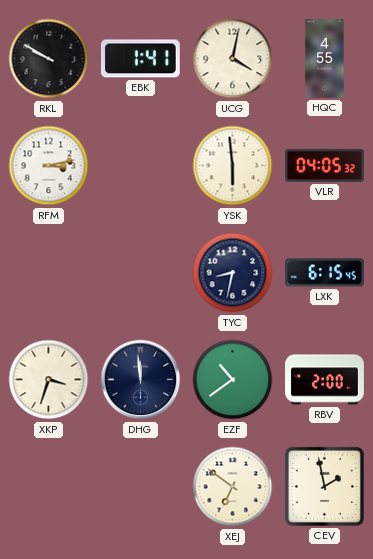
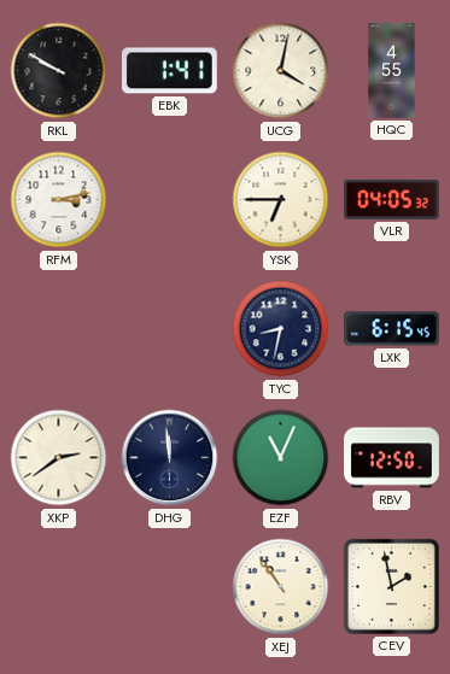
YSK: 5:59 -> 6:45 (281, 200)
XKP: 3:33 -> 2:39 (59, 458)
EZF: 10:39 -> 11:04 (281, 458)
RBV: 2:00 -> 12:50 (392, 458)
XEJ: 6:51 -> 10:54 (281, 587)
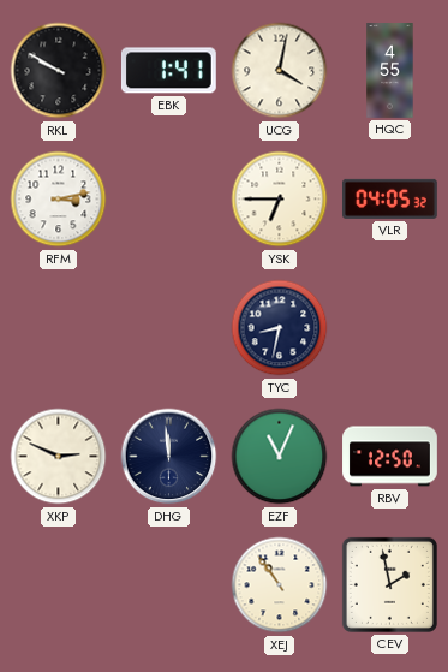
LXK: 6:15 -> none (392, 329)
XKP: 2:39 -> 2:49 (59, 457)
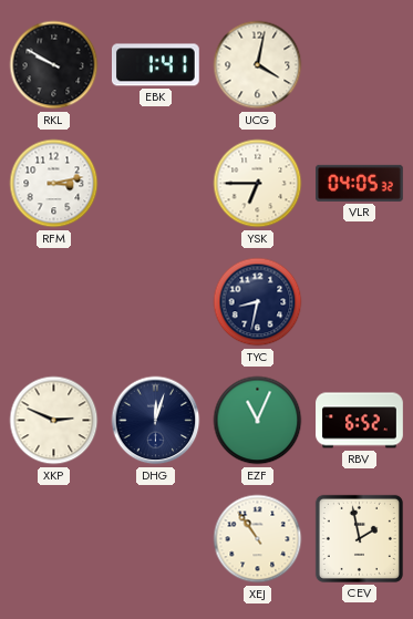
HQC: 4:55 -> none (390, 71)
DHG: 11:59 -> 12:03 (156, 421)
RBV: 12:50 -> 6:52 (360, 421)
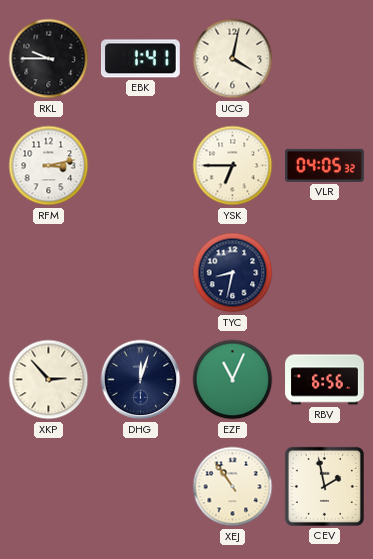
RKL: 9:50 -> 9:45 (49, 59)
XKP: 2:49 -> 2:53 (49, 380)
RBV: 6:52 -> 6:56 (325, 380)
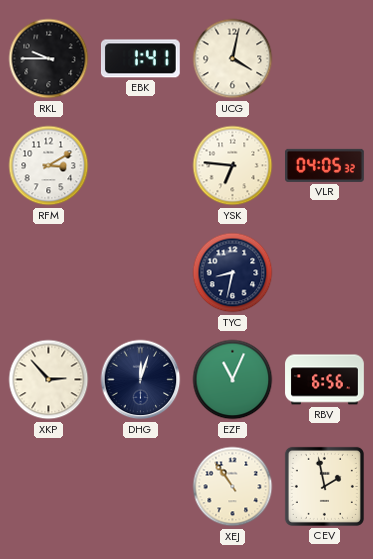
RFM: 3:13 -> 3:10 (49, 166)
YSK: 6:45 -> 6:46 (233, 166)
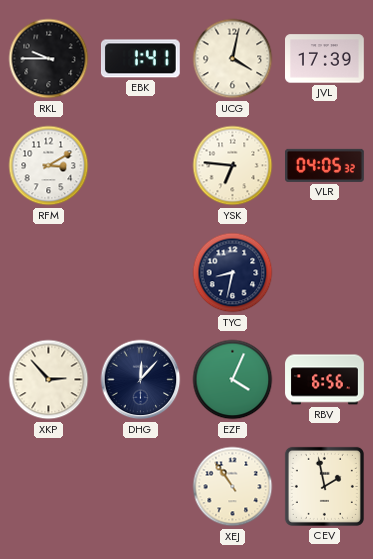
JVL: none -> 17:39 (325, 59)
DHG: 12:03 -> 12:07 (141, 380)
EZF: 11:04 -> 4:04 (233, 380)
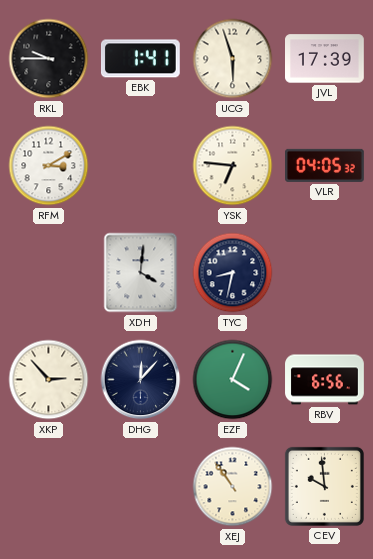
UCG: 4:02 -> 5:57 (233, 59)
XDH: none -> 4:01 (141, 273)
CEV: 1:58 -> 9:59 (324, 486)
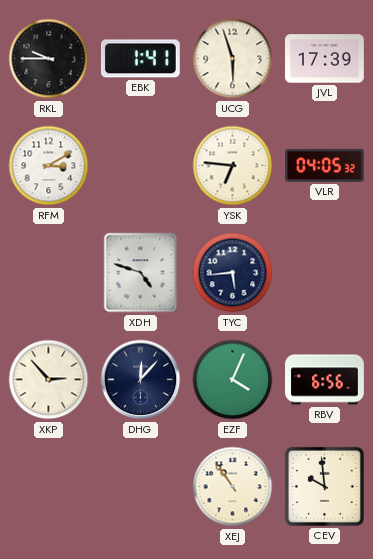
XDH: 4:01 -> 4:48 (141, 273)
TYC: 8:32 -> 5:44 (233, 273)
